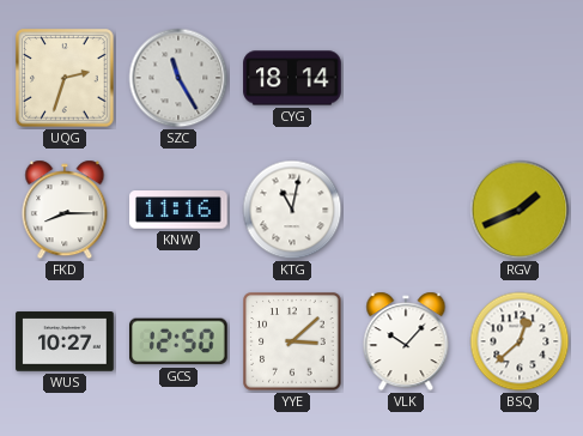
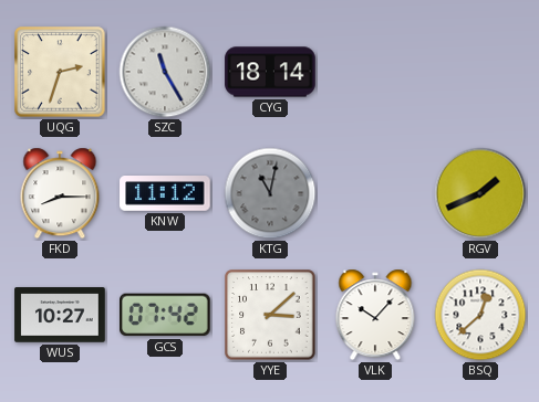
KNW: 11:16 -> 11:12 (165, 194)
KTG dial: white -> grey (270, 193)
GCS: 12:50 -> 07:42 (166, 315)
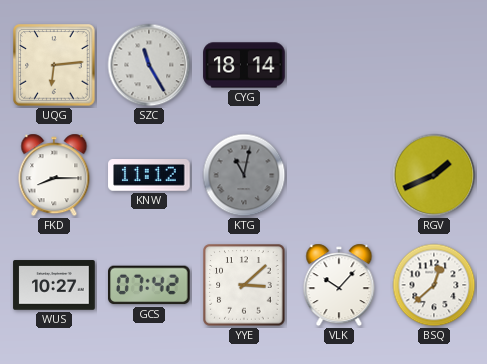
UQG: 2:33 -> 6:14 (54, 65)
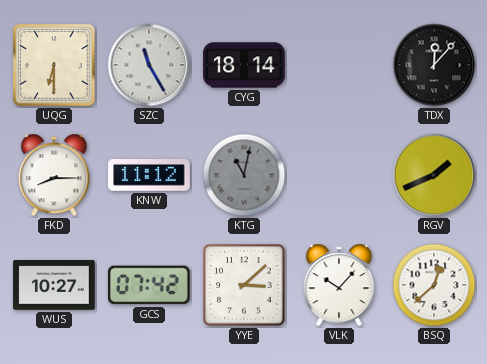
UQG: 6:14 -> 6:30 (54, 65)
TDX: none -> 12:07 (434, 65)
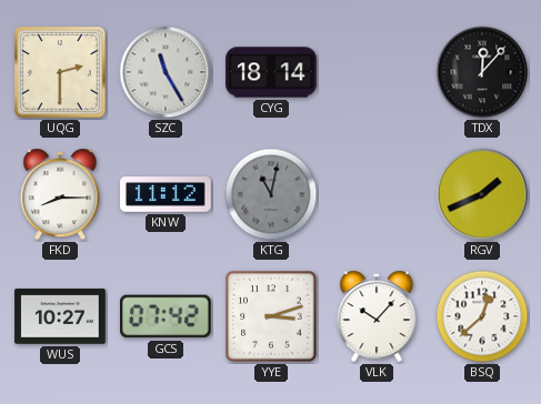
UQG: 6:30 -> 2:30 (60, 72)
YYE: 3:08 -> 3:12 (271, 316)
